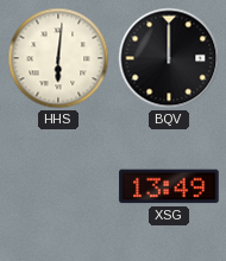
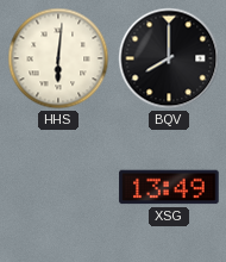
BQV: 12:00 -> 8:00 (169, 58)
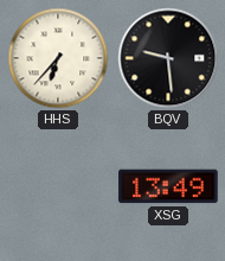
HHS: 6:01 -> 6:37 (58, 58)
BQV: 8:00 -> 9:29 (168, 58)
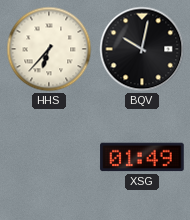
BQV: 9:29 -> 10:02 (142, 49)
XSG: 13:49 -> 01:49 (142, 157)
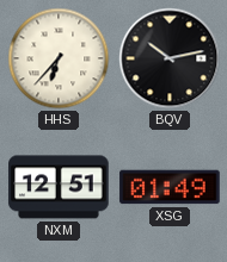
BQV: 10:02 -> 10:13 (170, 58)
NXM: none -> 12:51 (59, 187)
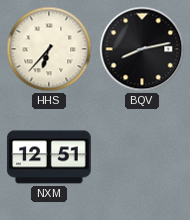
BQV: 10:13 -> 8:13 (142, 49)
XSG: 01:49 -> none (170, 187)
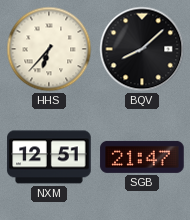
BQV: 8:13 -> 8:08 (142, 49)
SGB: none -> 21:47 (142, 157)
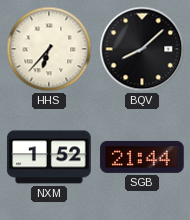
NXM: 12:51 -> 1:52 (49, 157)
SGB: 21:47 -> 21:44 (142, 157)
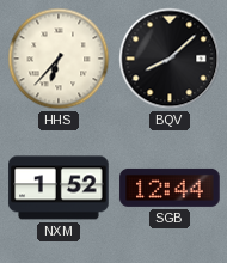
SGB: 21:44 -> 12:44 (170, 188)
